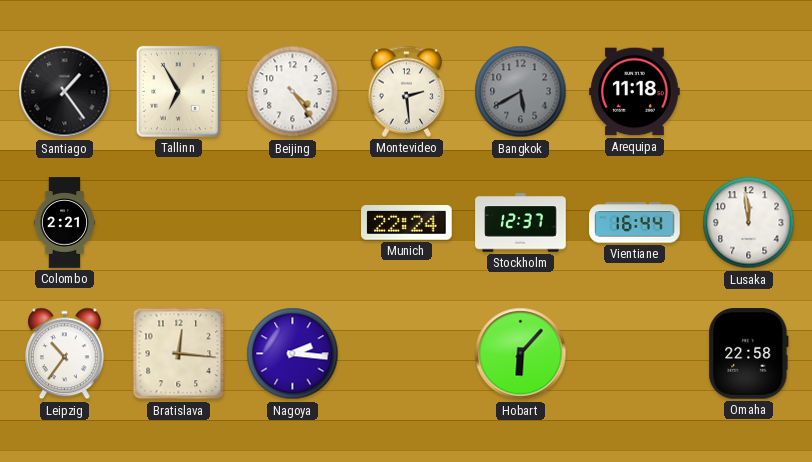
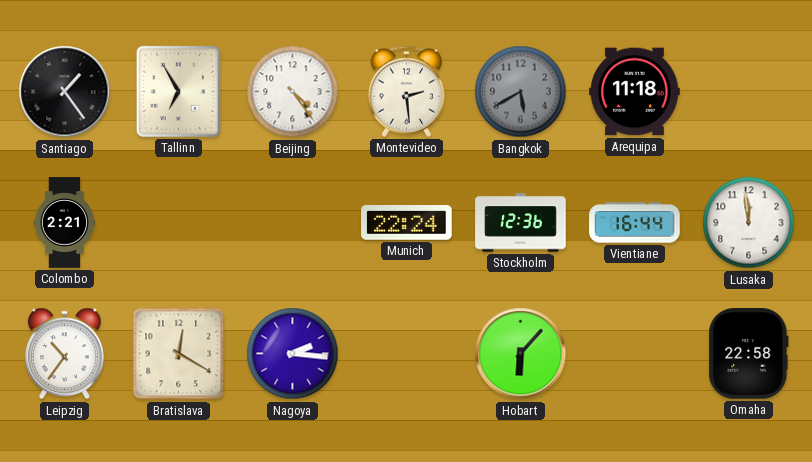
Stockholm: 12:37 -> 12:36 (521, 223)
Bratislava: 12:16 -> 12:20 (179, 354)
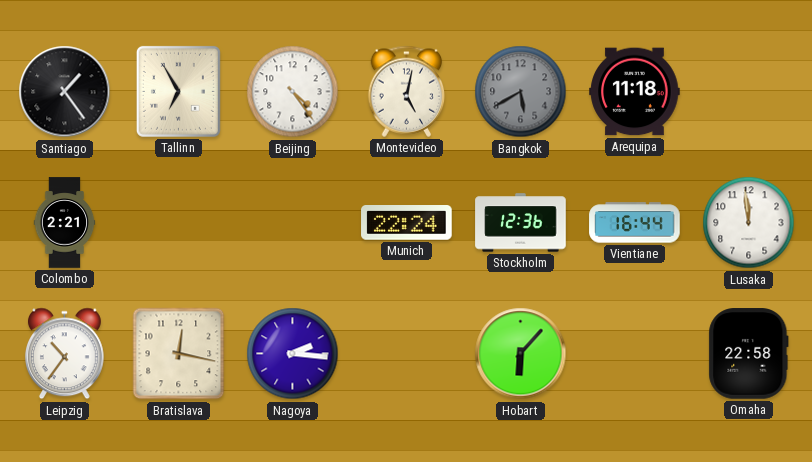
Montevideo: 2:29 -> 5:02 (407, 91)
Bratislava: 12:20 -> 12:17 (179, 354)
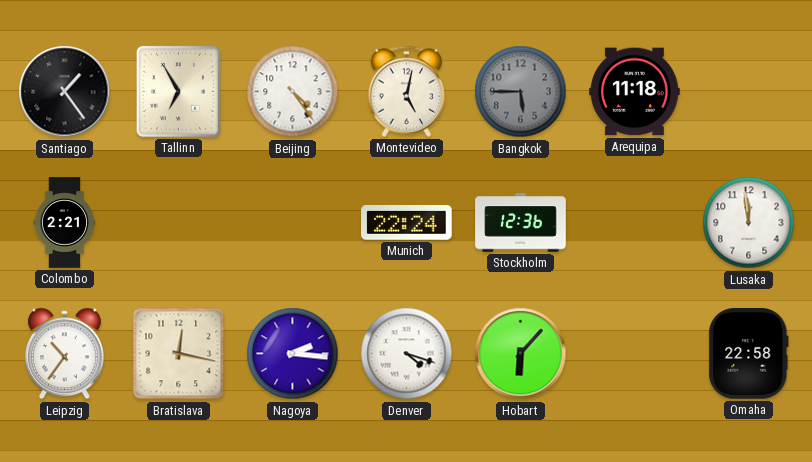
Bangkok: 5:40 -> 5:45 (521, 92)
Vientiane: 16:44 -> none (635, 223)
Denver: none -> 4:18 (407, 354)
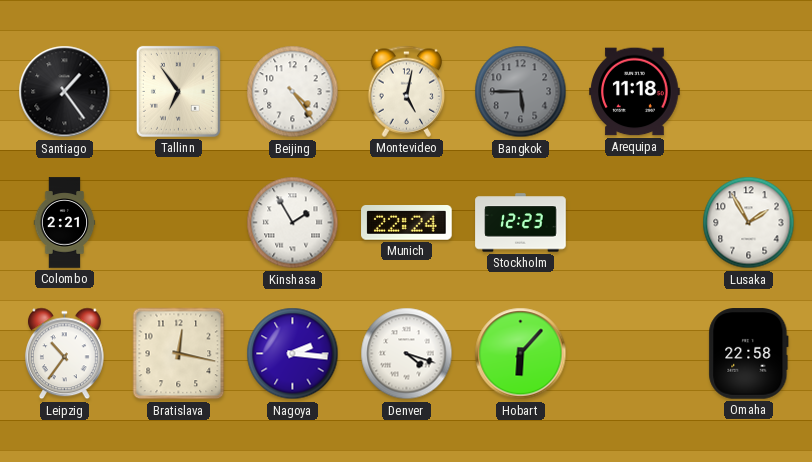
Tallinn: 6:55 -> 6:54 (178, 91)
Kinshasa: none -> 1:55 (293, 223)
Stockholm: 12:36 -> 12:23 (521, 223)
Lusaka: 11:59 -> 1:55 (749, 223)
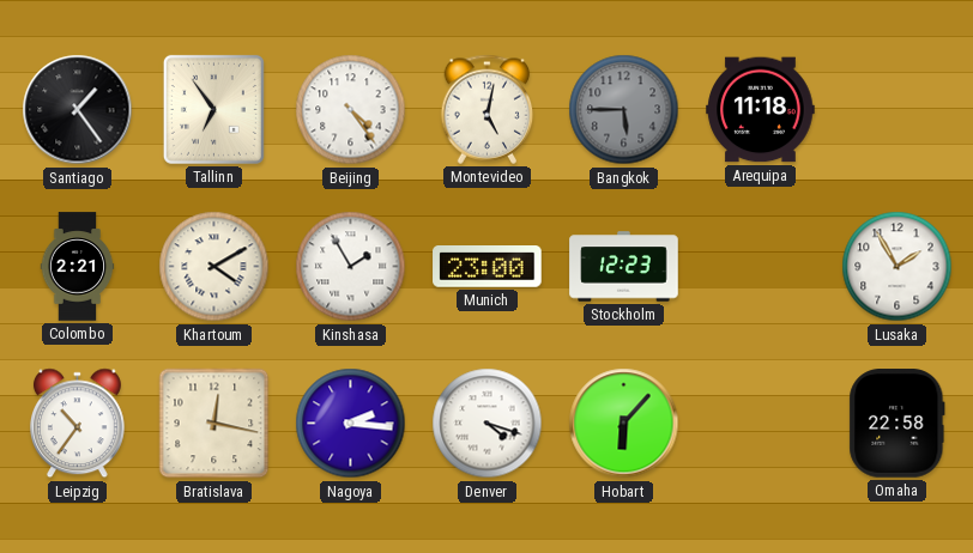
Khartoum: none -> 4:10 (214, 267)
Munich: 22:24 -> 23:00 (488, 267)
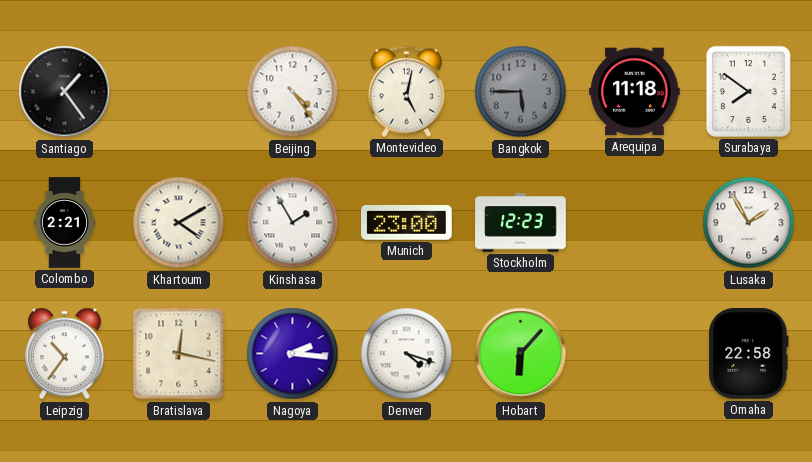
Tallinn: 6:54 -> none (213, 109)
Surabaya: none -> 7:51 (748, 91)
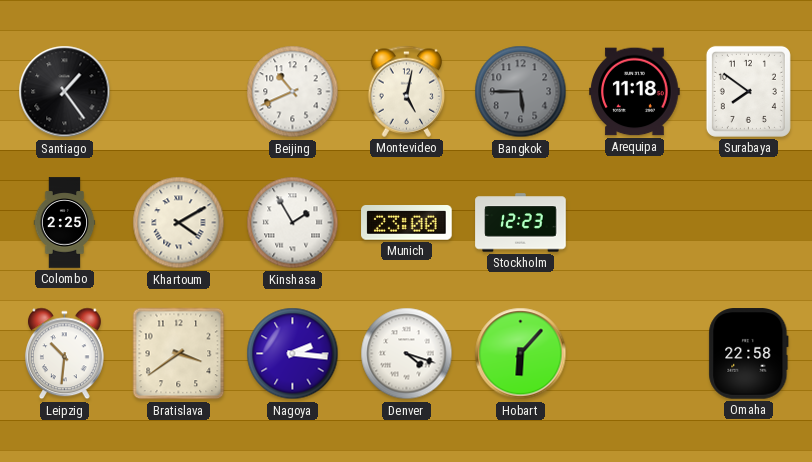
Beijing: 4:24 -> 10:41 (293, 92)
Colombo: 2:21 -> 2:25 (65, 223)
Lusaka: 1:55 -> none (749, 223)
Leipzig: 10:36 -> 10:31 (64, 354)
Bratislava: 12:17 -> 3:39 (179, 354)
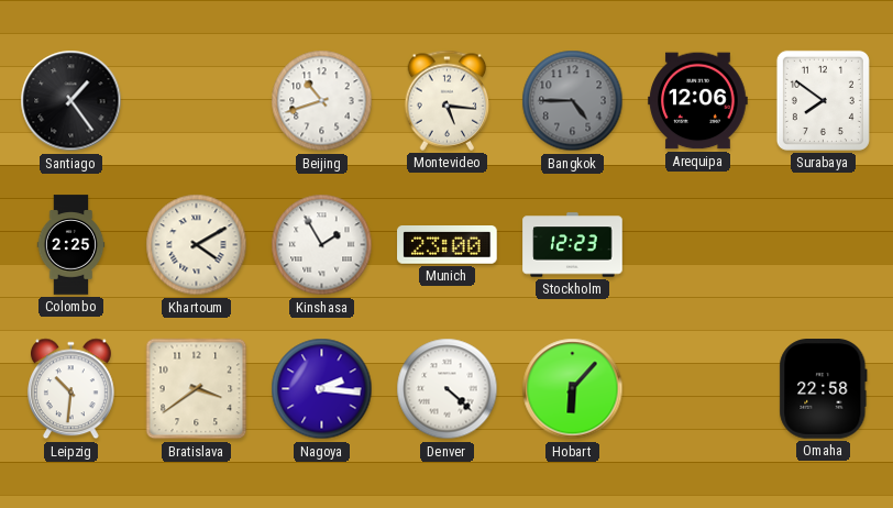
Beijing: 10:41 -> 10:42 (322, 101)
Montevideo: 5:02 -> 5:16 (448, 100)
Bangkok: 5:45 -> 4:45 (573, 101)
Arequipa: 11:18 -> 12:06 (698, 101)
Denver: 4:18 -> 4:22 (448, 389)
